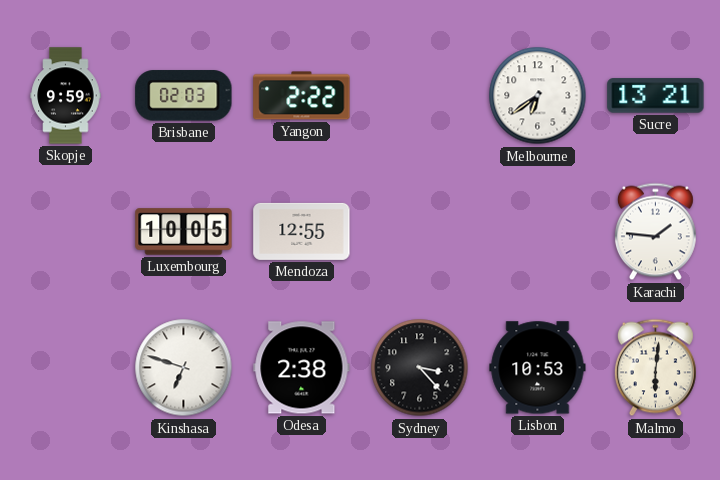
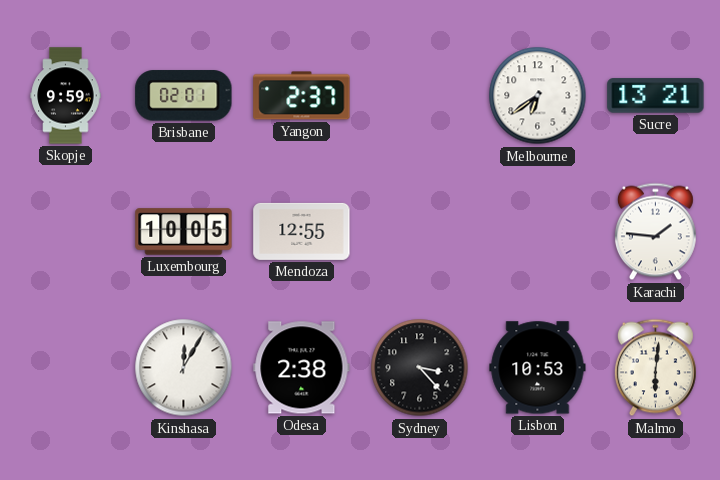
Brisbane: 02:03 -> 02:01 (184, 96)
Yangon: 2:22 -> 2:37 (302, 96)
Kinshasa: 6:48 -> 12:05 (184, 368)
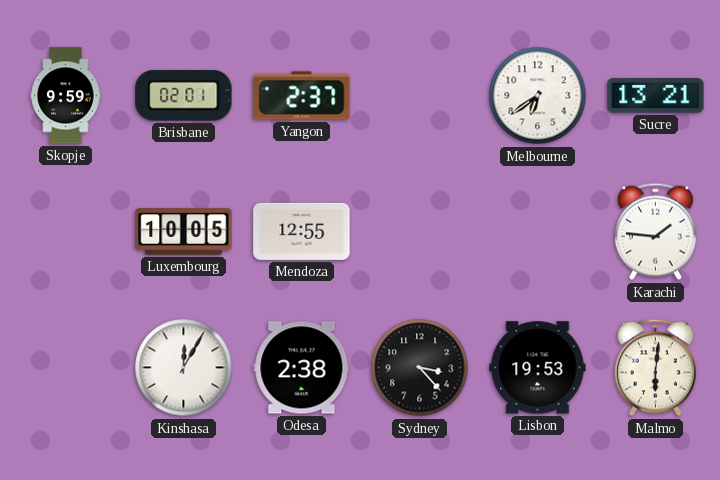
Lisbon: 10:53 -> 19:53 (538, 368)
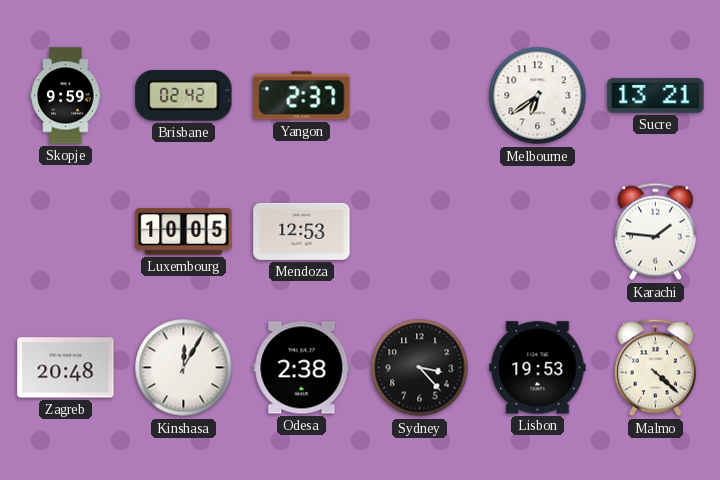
Brisbane: 02:01 -> 02:42 (184, 96)
Mendoza: 12:55 -> 12:53 (302, 231)
Zagreb: none -> 20:48 (66, 368)
Malmo: 6:01 -> 4:22 (655, 368)
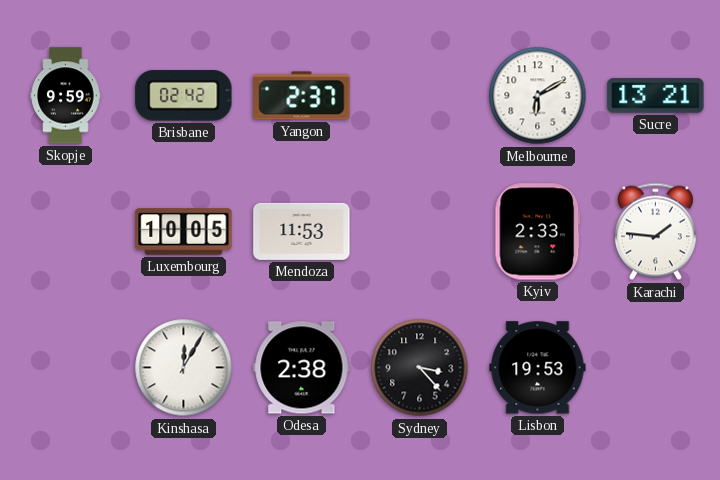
Melbourne: 6:39 -> 6:10 (538, 96)
Mendoza: 12:53 -> 11:53 (302, 231)
Kyiv: none -> 2:33 (538, 232)
Zagreb: 20:48 -> none (66, 368)
Malmo: 4:22 -> none (655, 368)
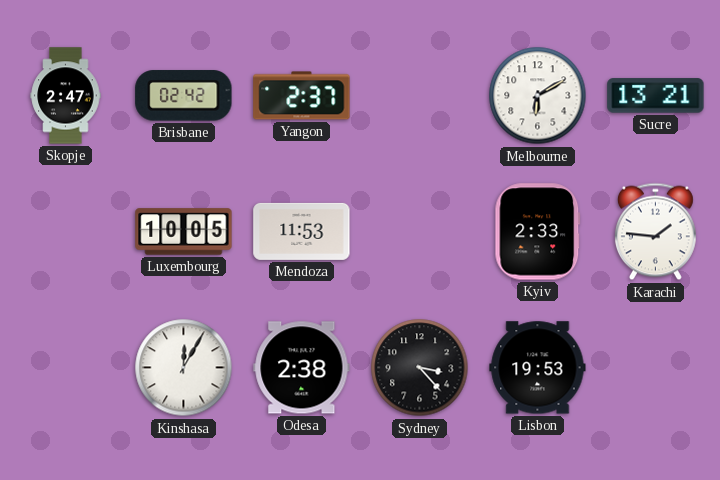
Skopje: 9:59 -> 2:47 (66, 96)
